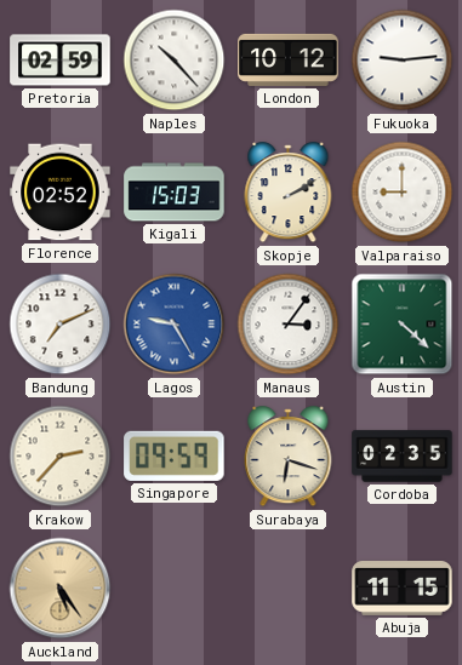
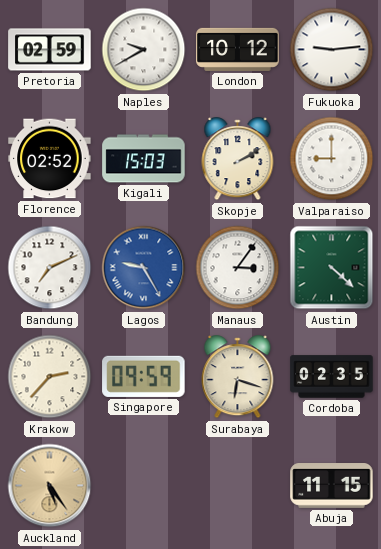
Naples: 10:23 -> 9:40 (144, 50)
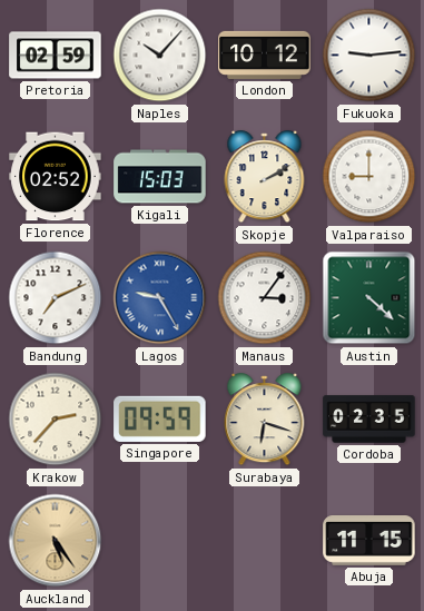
Naples: 9:40 -> 10:07 (160, 56)
